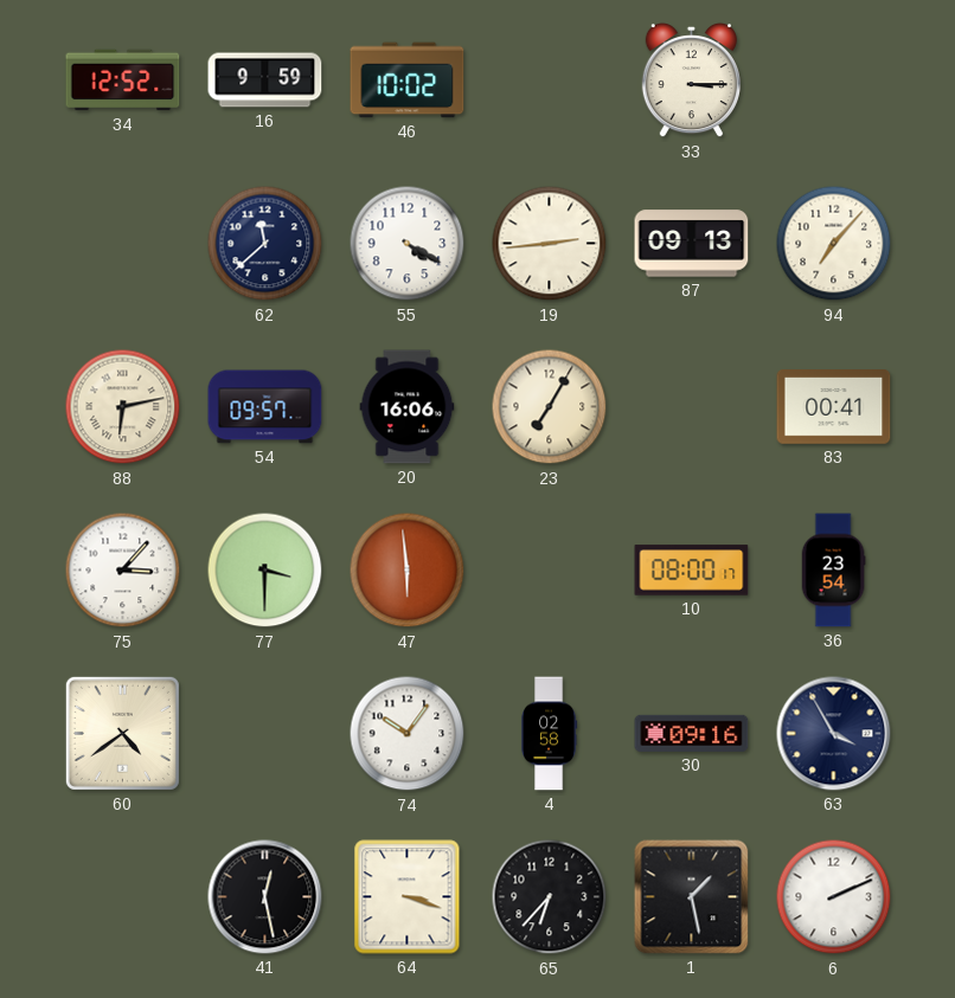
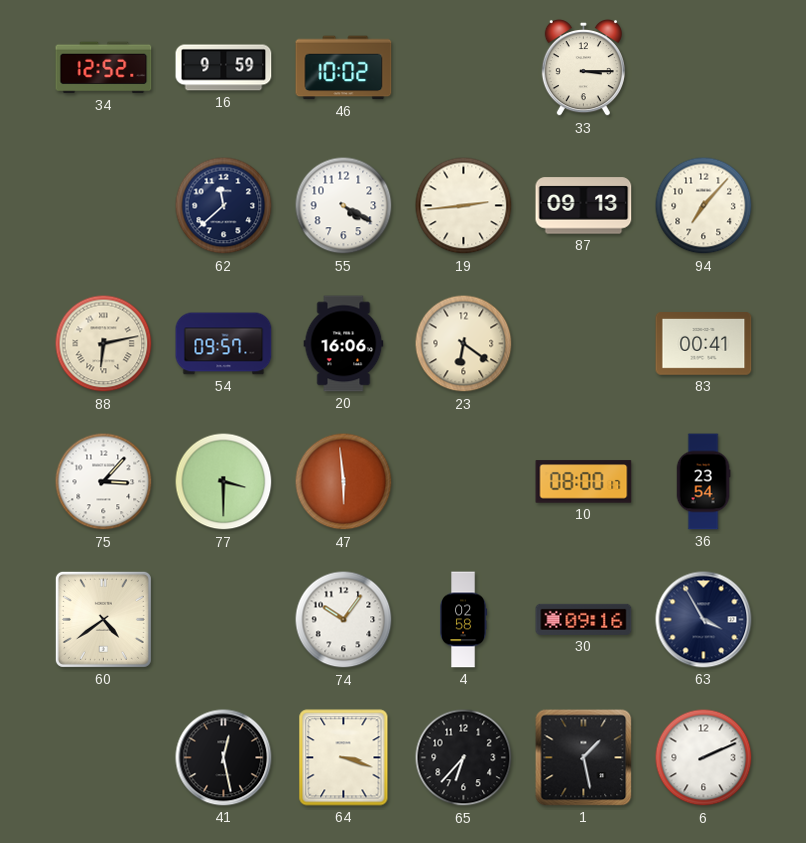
23: 7:05 -> 6:21 (464, 344)
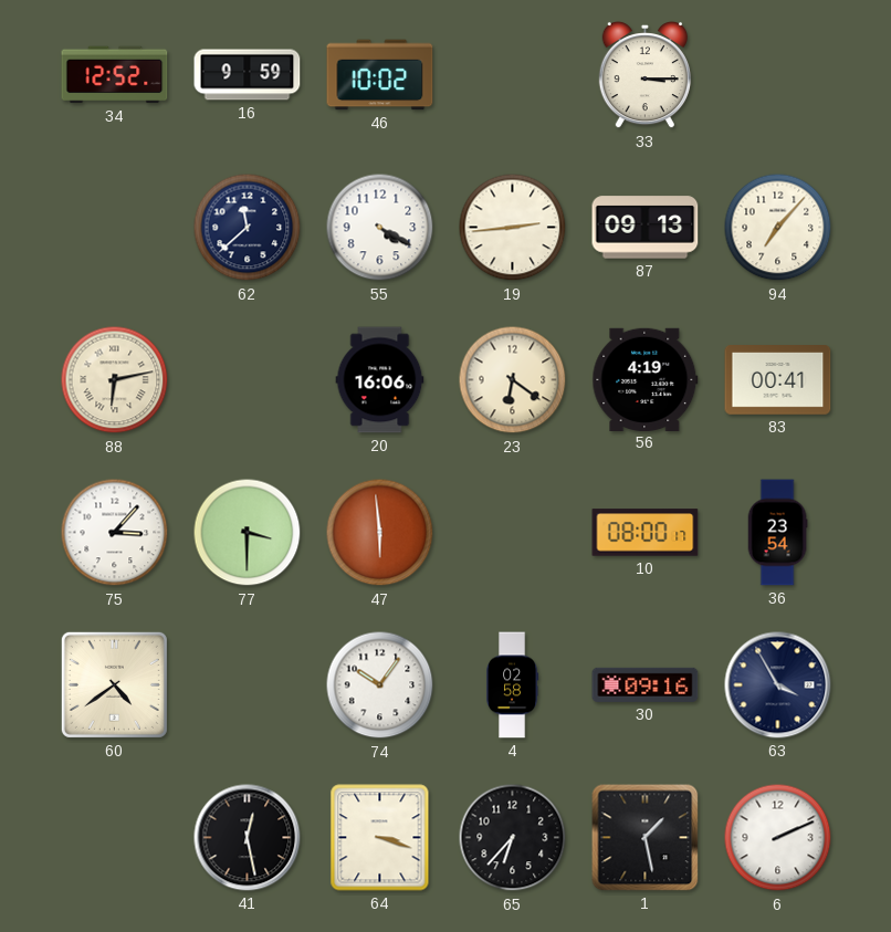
54: 09:57 -> none (224, 344)
56: none -> 4:19 (646, 379)
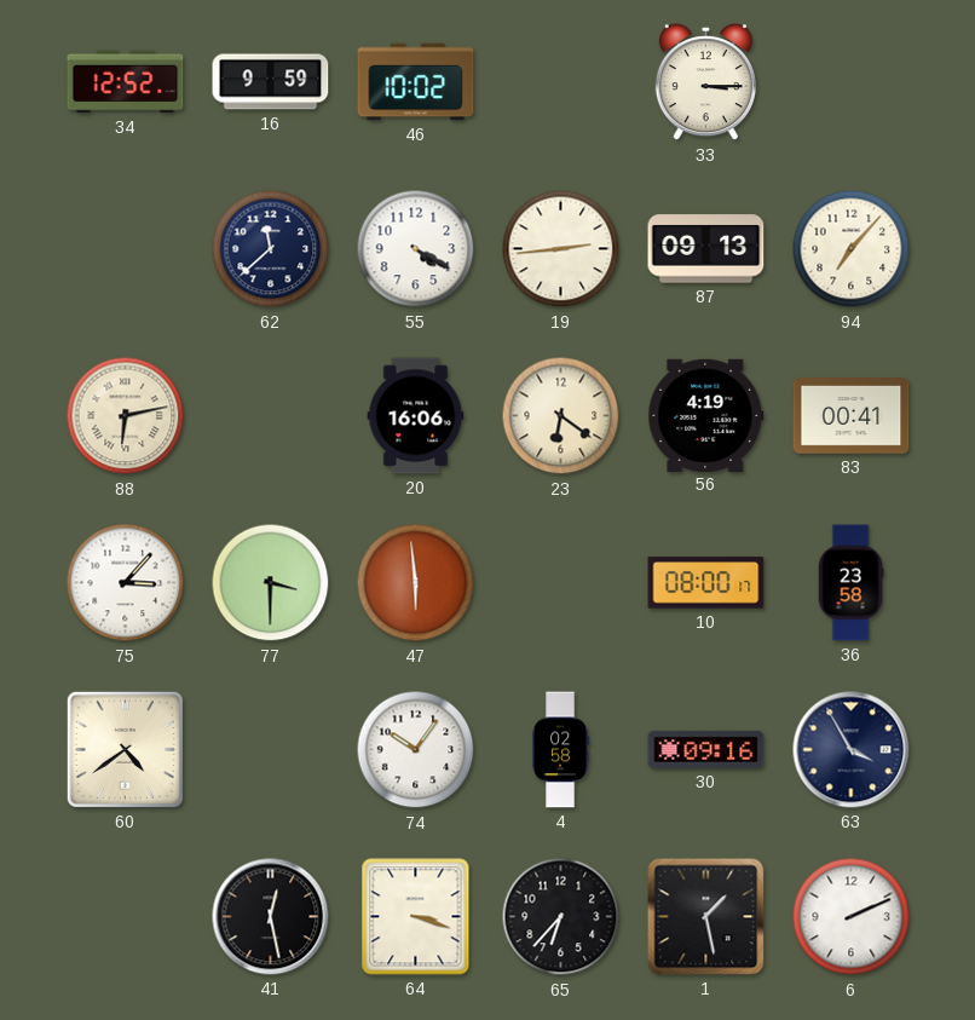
36: 23:54 -> 23:58 (850, 583)
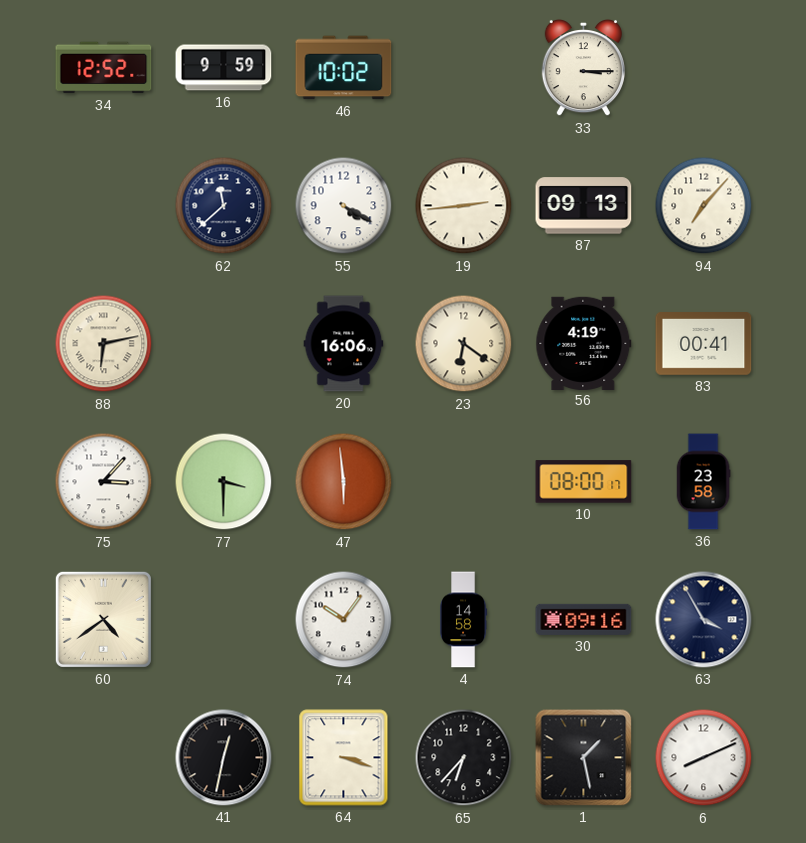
4: 02:58 -> 14:58 (464, 620)
41: 12:28 -> 12:32 (224, 758)
6: 2:11 -> 8:11 (704, 758)
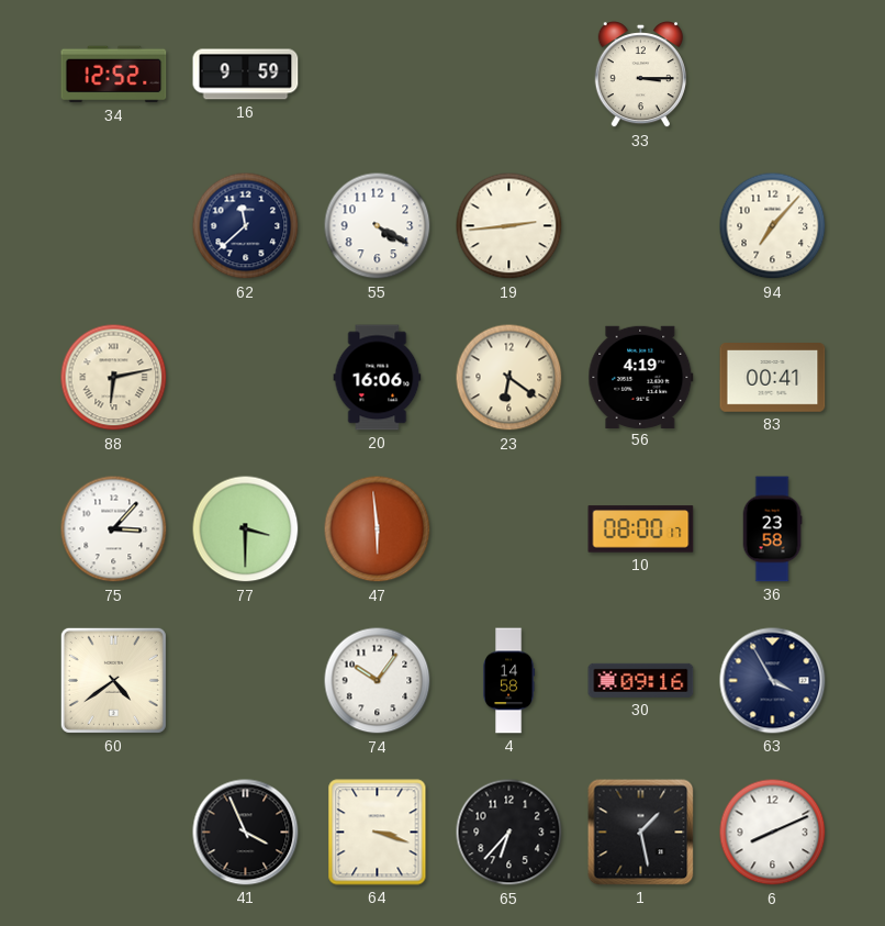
46: 10:02 -> none (344, 68)
87: 09:13 -> none (584, 206)
41: 12:32 -> 3:56 (246, 833)
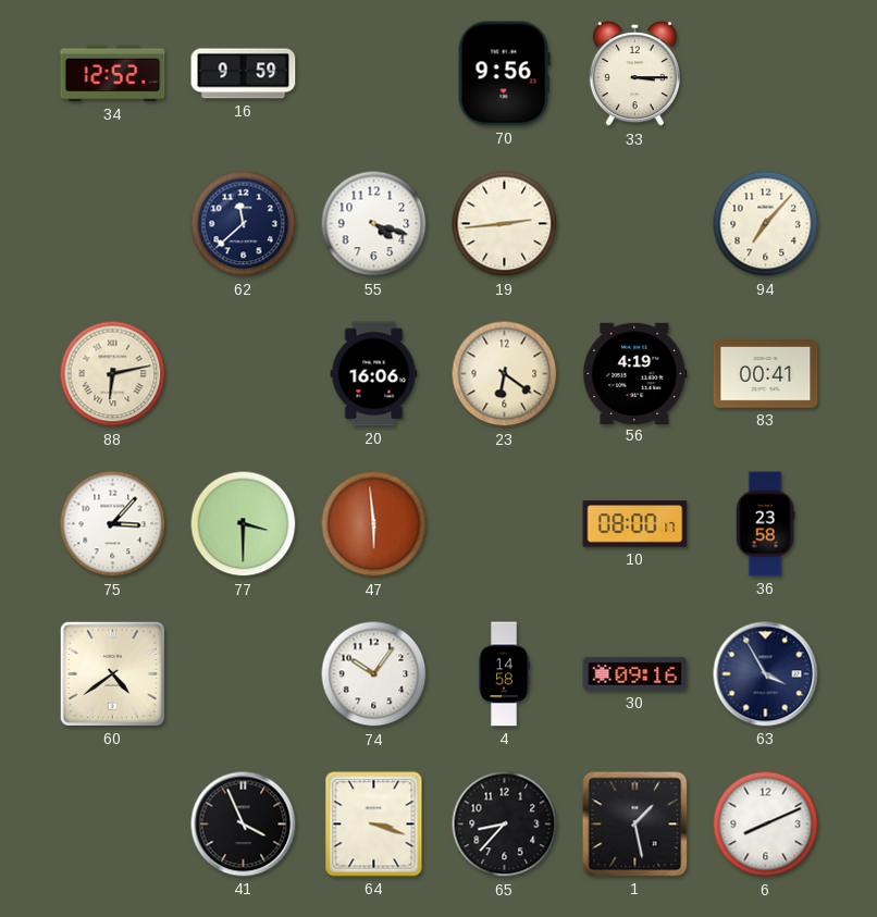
70: none -> 9:56 (504, 74)
55: 4:20 -> 4:18 (374, 224)
65: 6:37 -> 8:37 (505, 825)
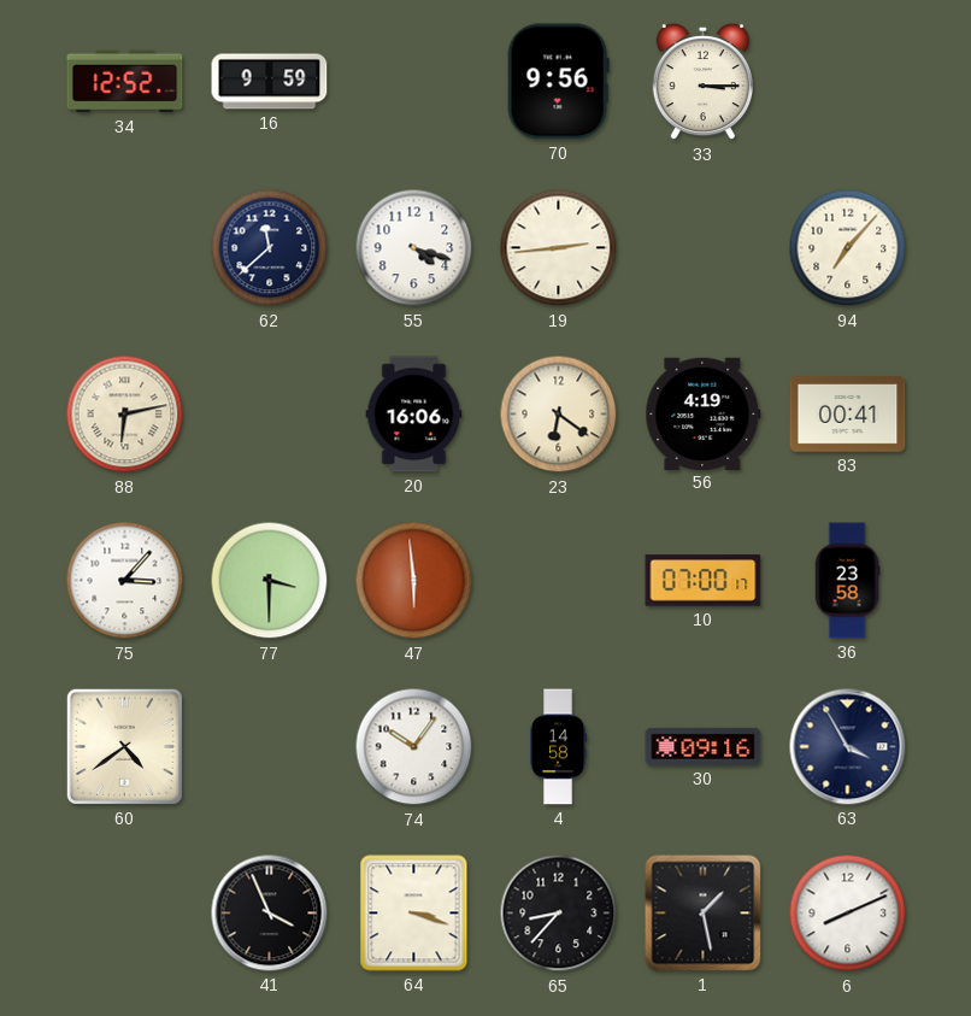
10: 08:00 -> 07:00 (704, 581)
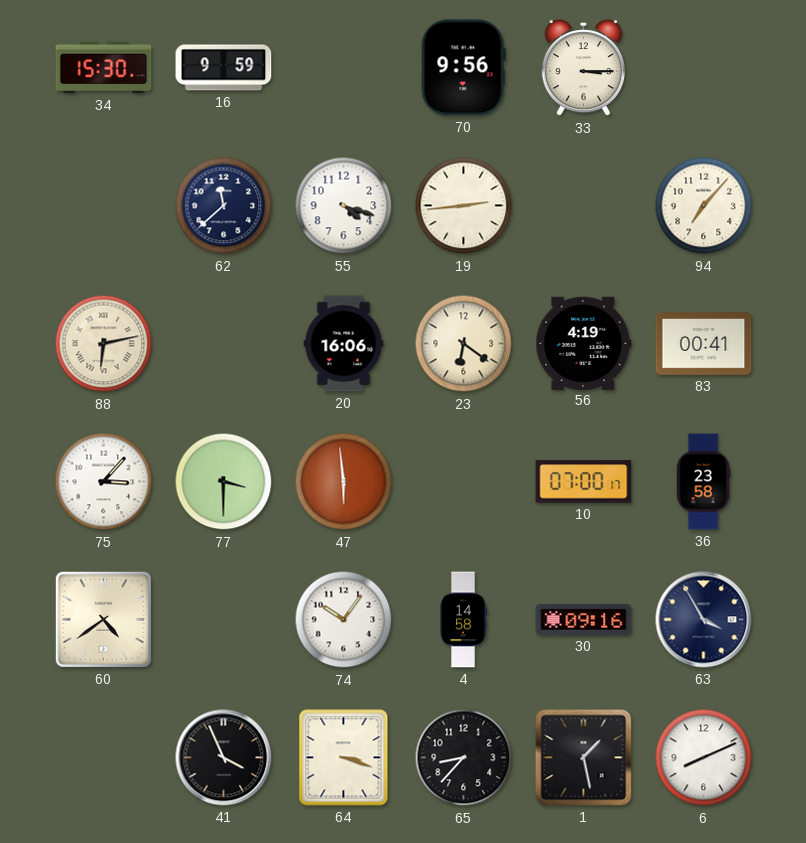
34: 12:52 -> 15:30 (104, 68)
